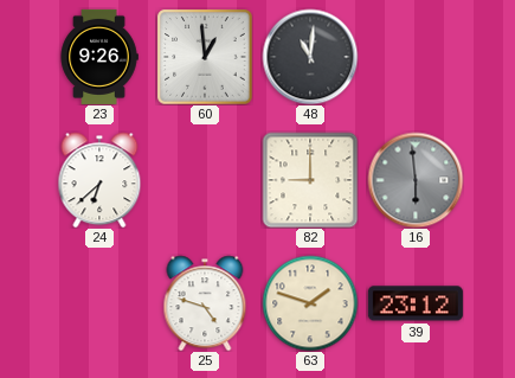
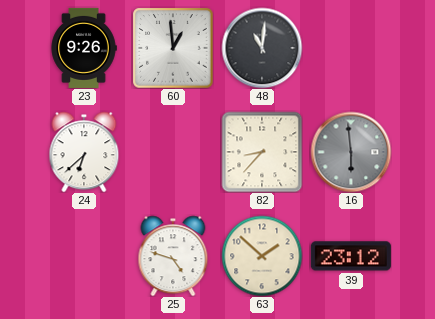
82: 9:00 -> 8:37 (262, 152)
63: 1:48 -> 1:52 (262, 256)
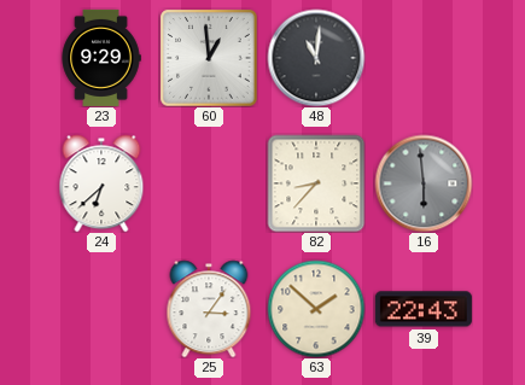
23: 9:26 -> 9:29 (101, 58)
25: 4:48 -> 3:06 (209, 309)
39: 23:12 -> 22:43 (424, 309)
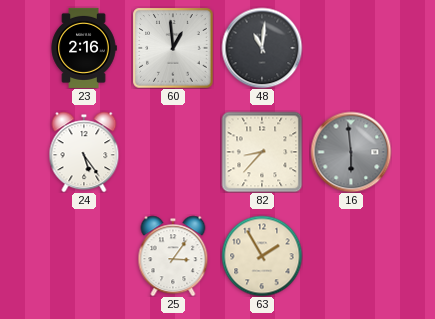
23: 9:29 -> 2:16 (84, 48)
24: 6:38 -> 5:24 (84, 152)
63: 1:52 -> 1:55 (262, 256)
39: 22:43 -> none (424, 309)
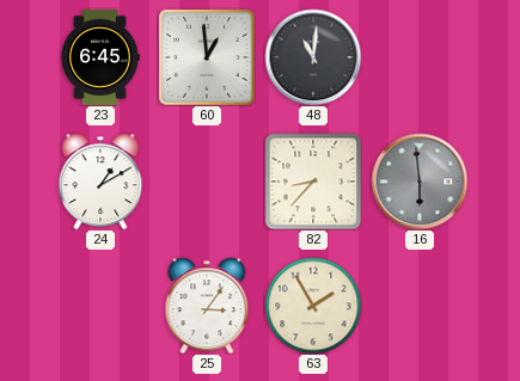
23: 2:16 -> 6:45 (100, 57)
24: 5:24 -> 1:10 (100, 182)
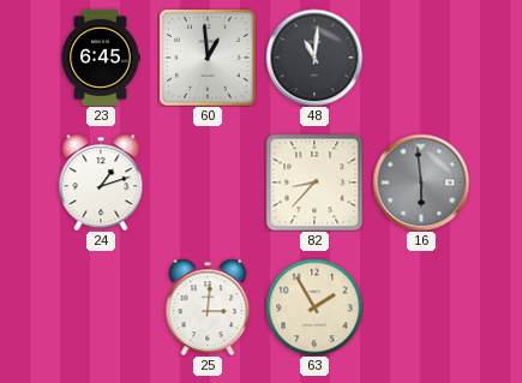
24: 1:10 -> 1:12 (101, 182)
25: 3:06 -> 3:01 (208, 307)
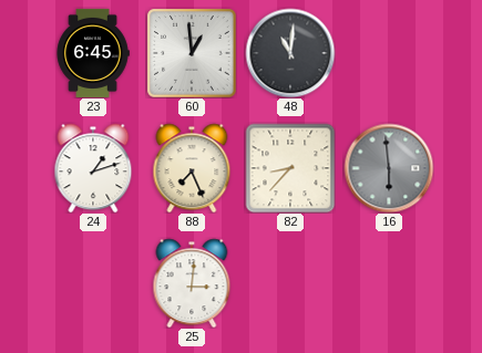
88: none -> 7:26 (192, 168)
63: 1:55 -> none (314, 307)
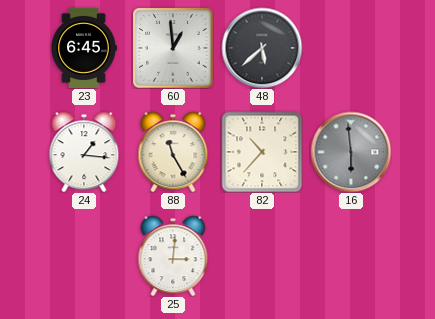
48: 11:01 -> 5:38 (262, 48)
24: 1:12 -> 1:16 (84, 152)
88: 7:26 -> 11:25 (173, 152)
82: 8:37 -> 10:37 (262, 152)
